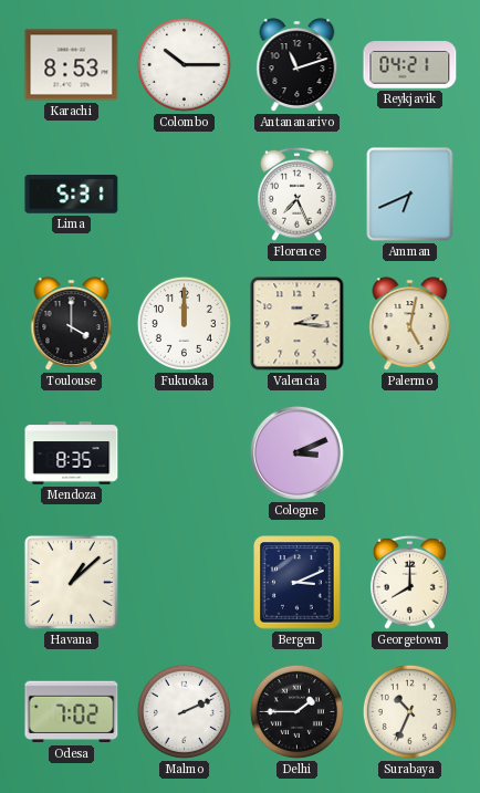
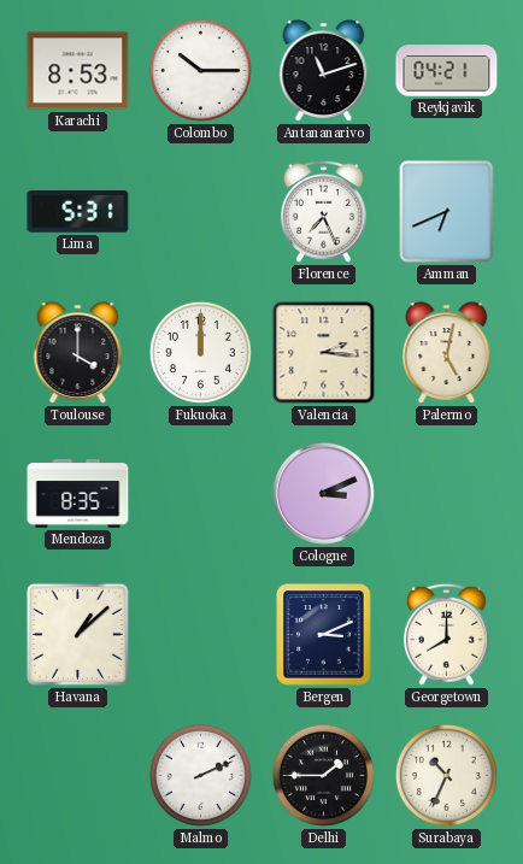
Odesa: 7:02 -> none (72, 712)
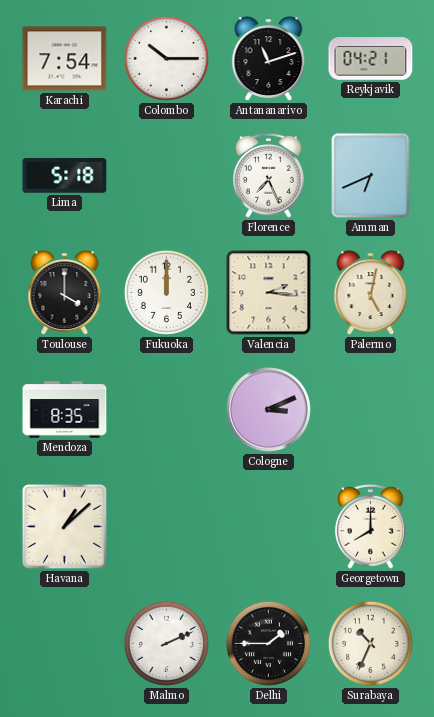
Karachi: 8:53 -> 7:54 (65, 59)
Lima: 5:31 -> 5:18 (65, 176)
Bergen: 3:11 -> none (324, 635)
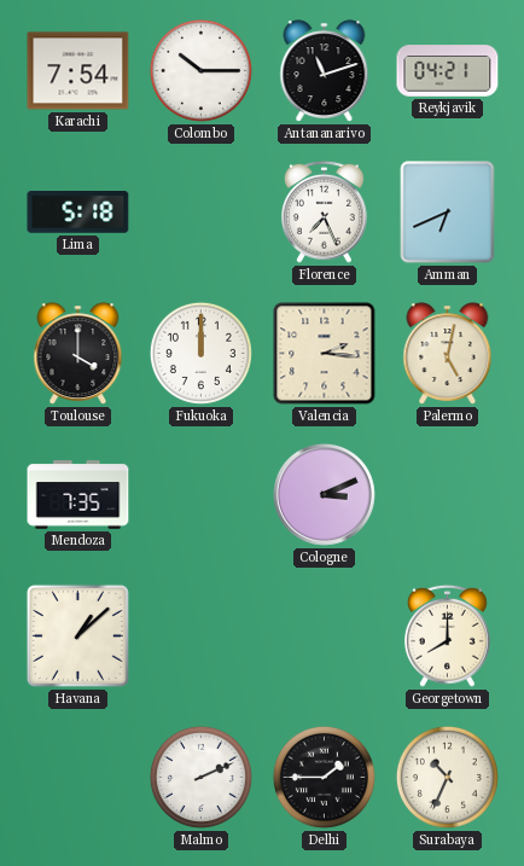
Mendoza: 8:35 -> 7:35 (78, 495)
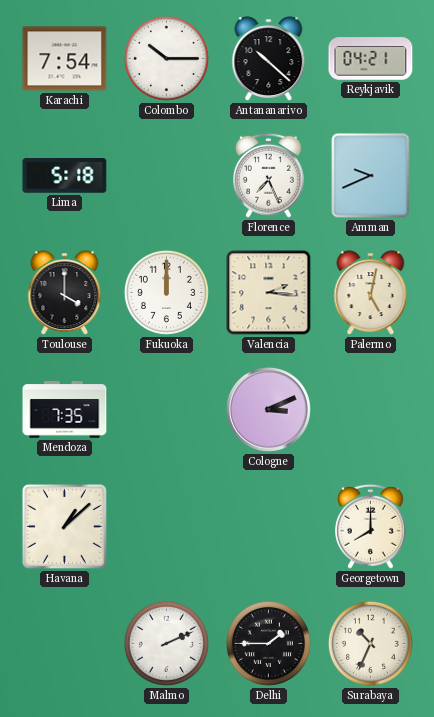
Antananarivo: 11:12 -> 10:22 (269, 59)
Amman: 6:41 -> 9:41 (371, 176)
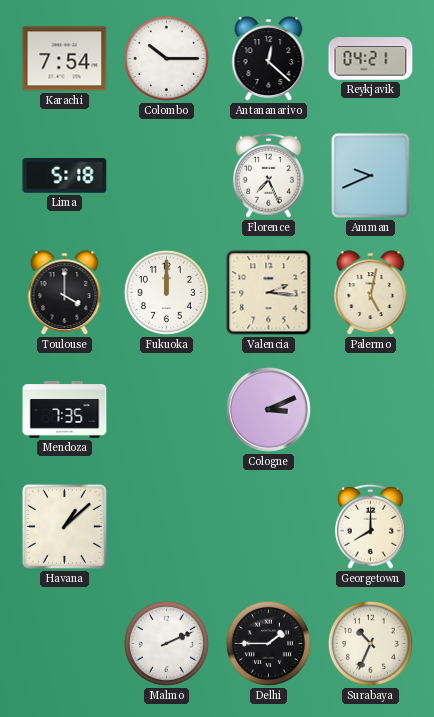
Antananarivo: 10:22 -> 12:22 (269, 59)
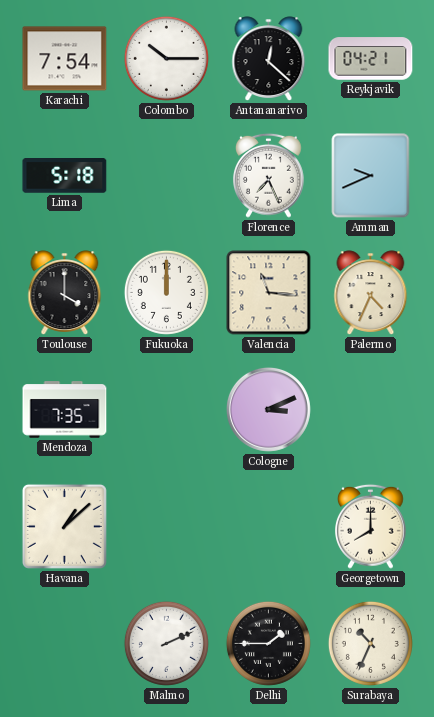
Valencia: 2:16 -> 11:16 (269, 293)
Palermo: 5:02 -> 4:34 (371, 293)
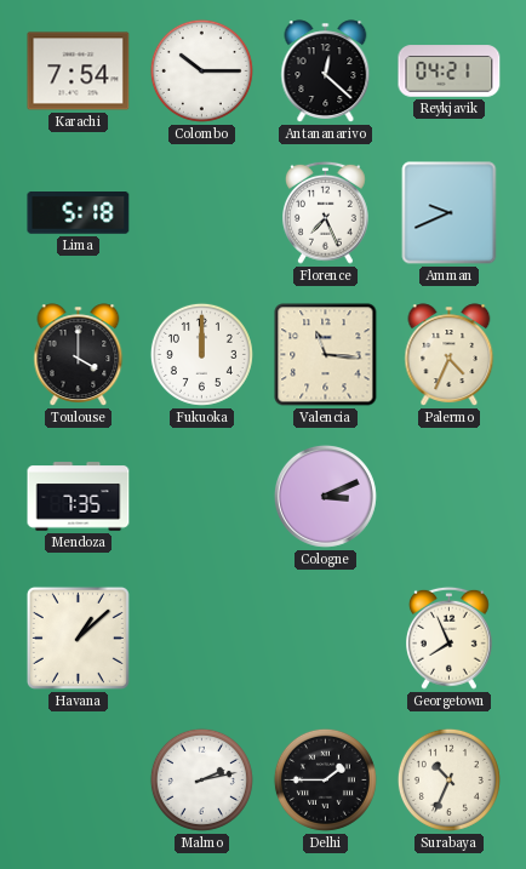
Georgetown: 8:00 -> 7:56 (450, 638)
Malmo: 2:11 -> 2:13 (201, 779)
